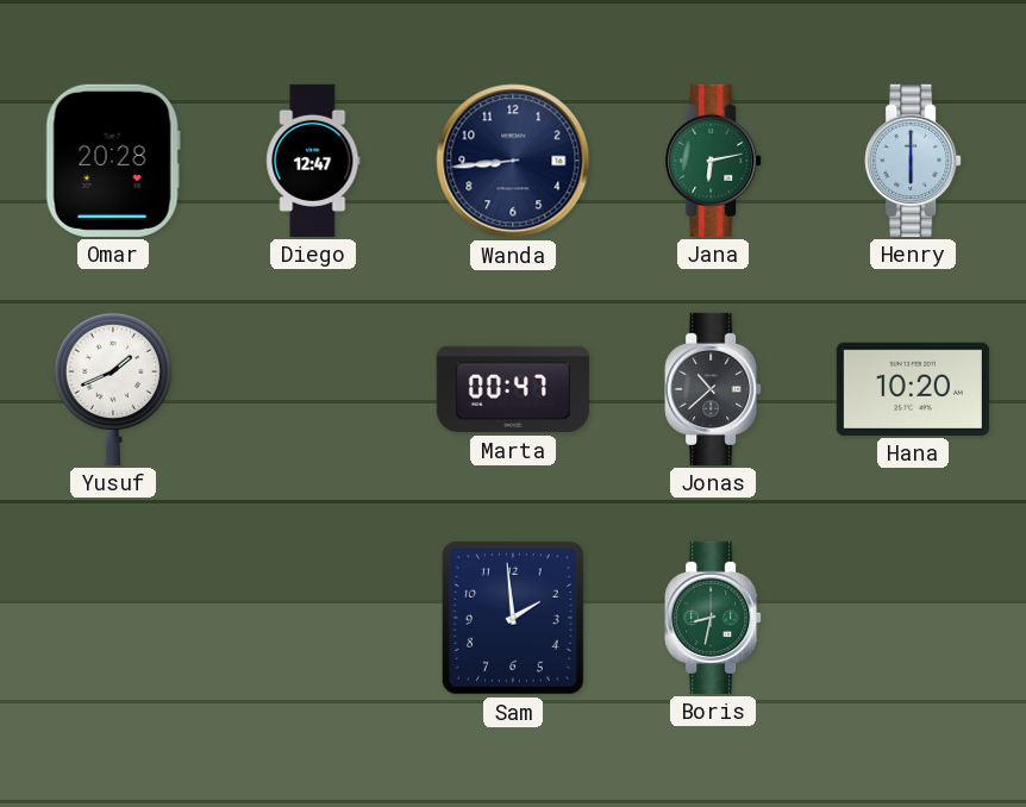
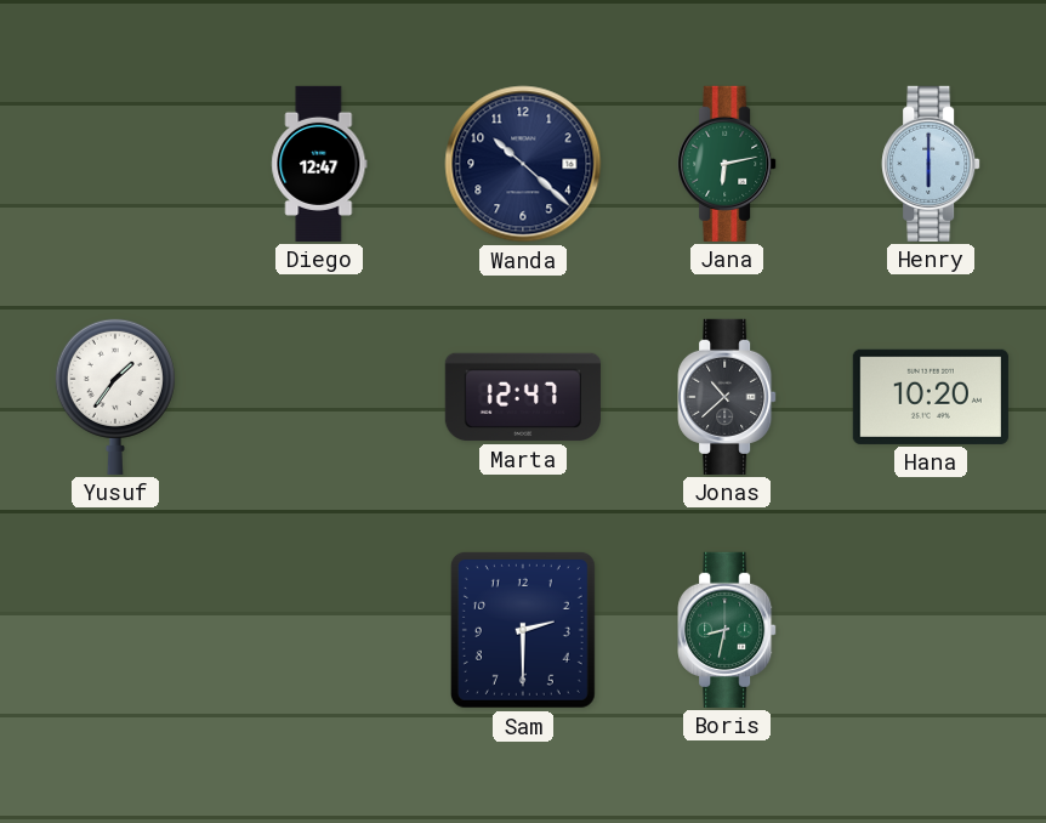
Omar: 20:28 -> none (113, 161)
Wanda: 8:44 -> 10:22 (523, 164)
Yusuf: 1:41 -> 1:36 (115, 396)
Marta: 00:47 -> 12:47 (523, 397)
Sam: 1:59 -> 2:30 (523, 630)
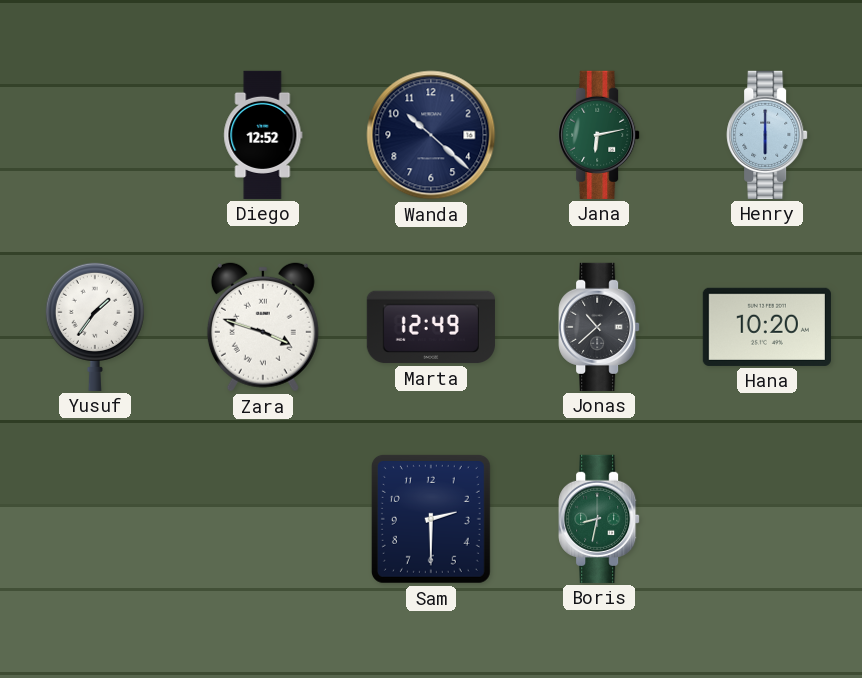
Diego: 12:47 -> 12:52 (263, 135)
Zara: none -> 3:48 (263, 327)
Marta: 12:47 -> 12:49 (431, 327)
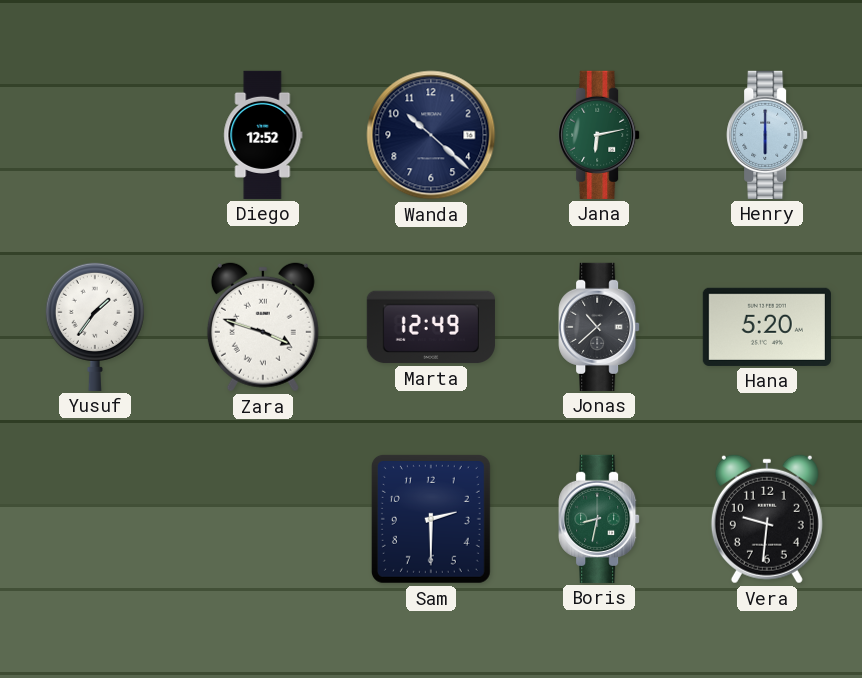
Hana: 10:20 -> 5:20 (767, 327)
Vera: none -> 9:31 (767, 519)
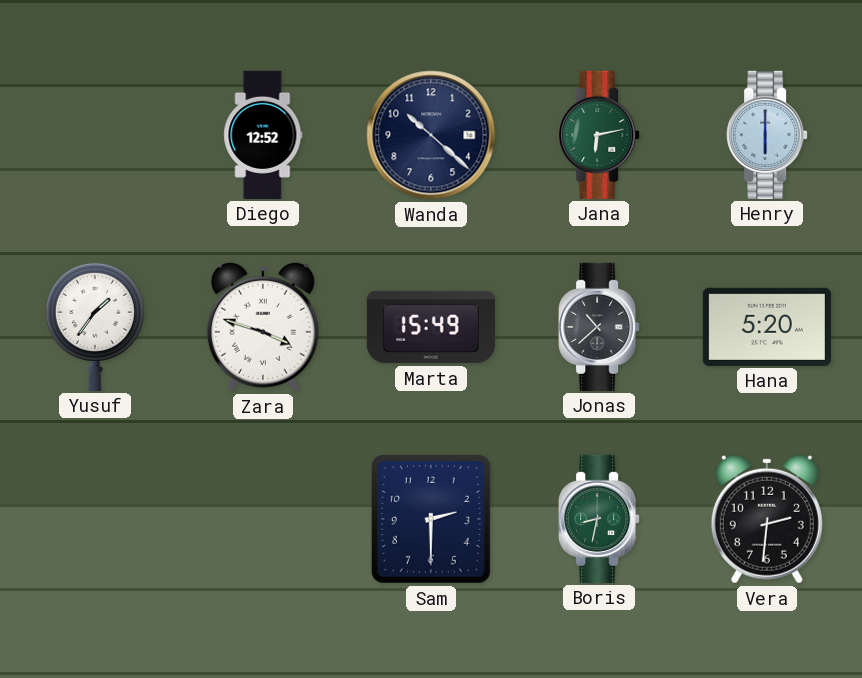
Marta: 12:49 -> 15:49 (431, 327)
Vera: 9:31 -> 2:31 (767, 519)
